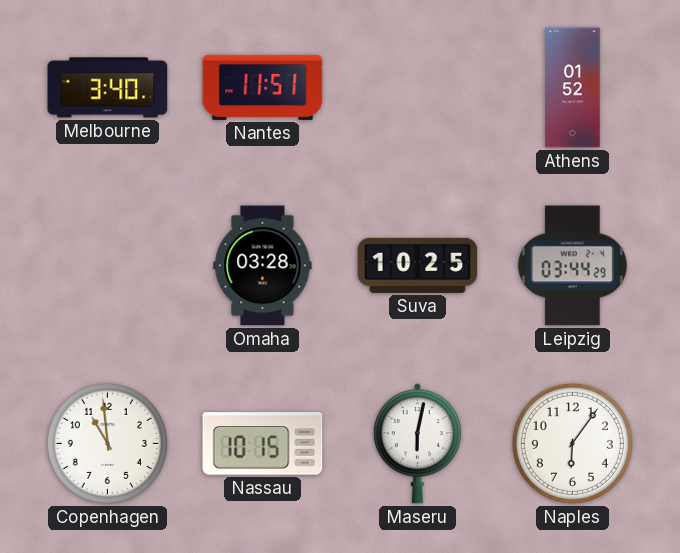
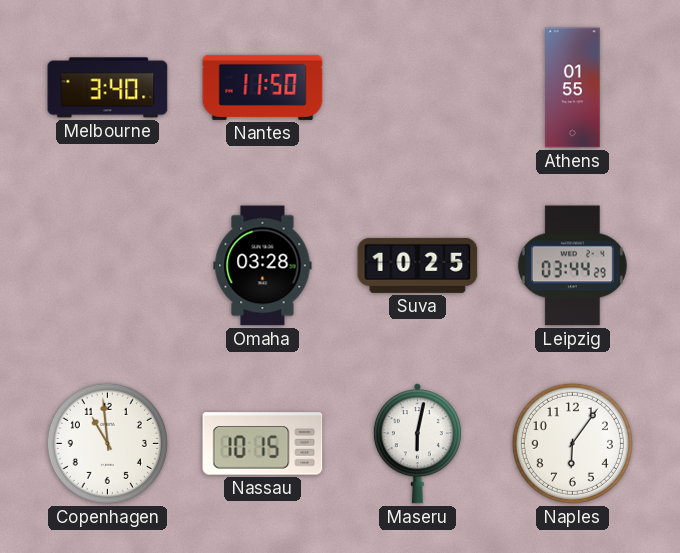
Nantes: 11:51 -> 11:50 (263, 87)
Athens: 01:52 -> 01:55 (573, 88)
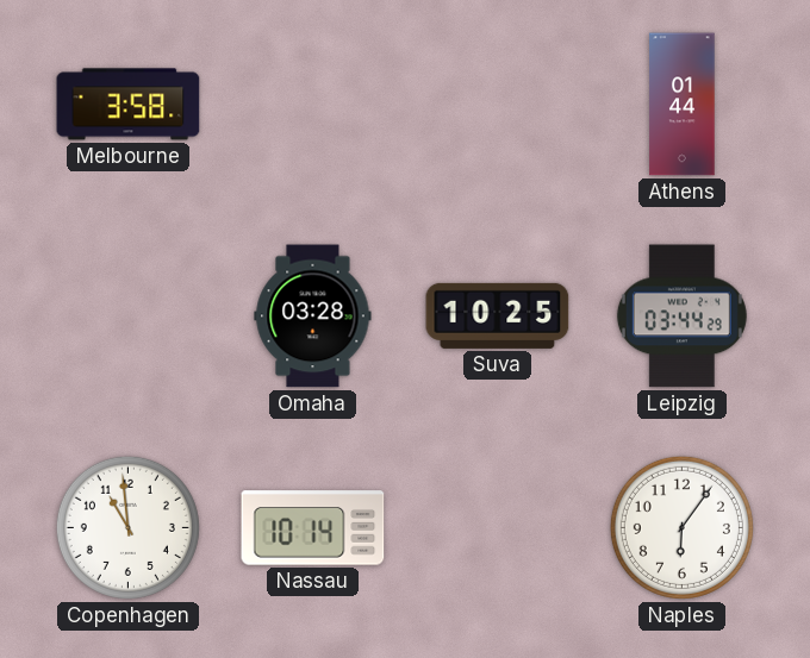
Melbourne: 3:40 -> 3:58 (129, 105)
Nantes: 11:50 -> none (263, 87)
Athens: 01:55 -> 01:44 (683, 105)
Nassau: 10:15 -> 10:14 (313, 528)
Maseru: 6:02 -> none (417, 444)
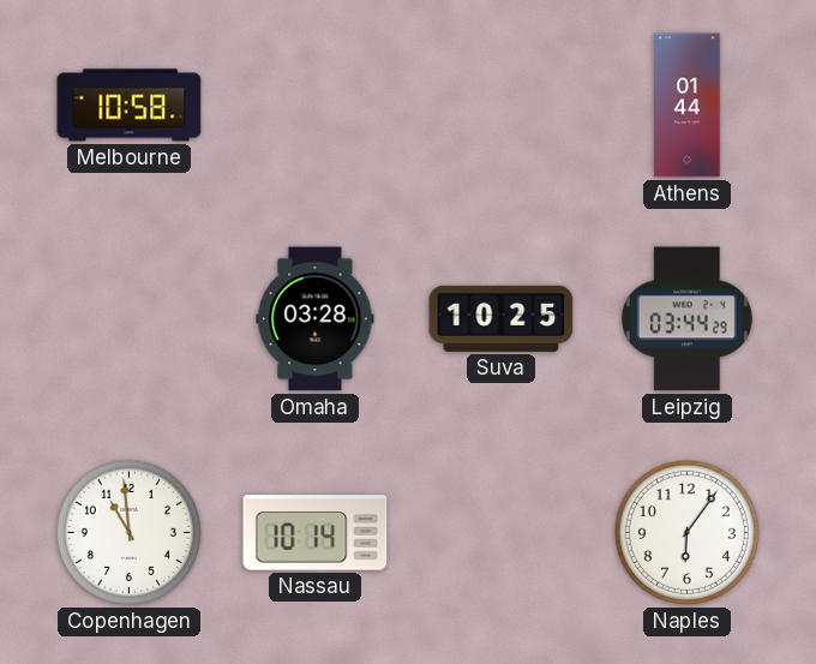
Melbourne: 3:58 -> 10:58 (130, 106)
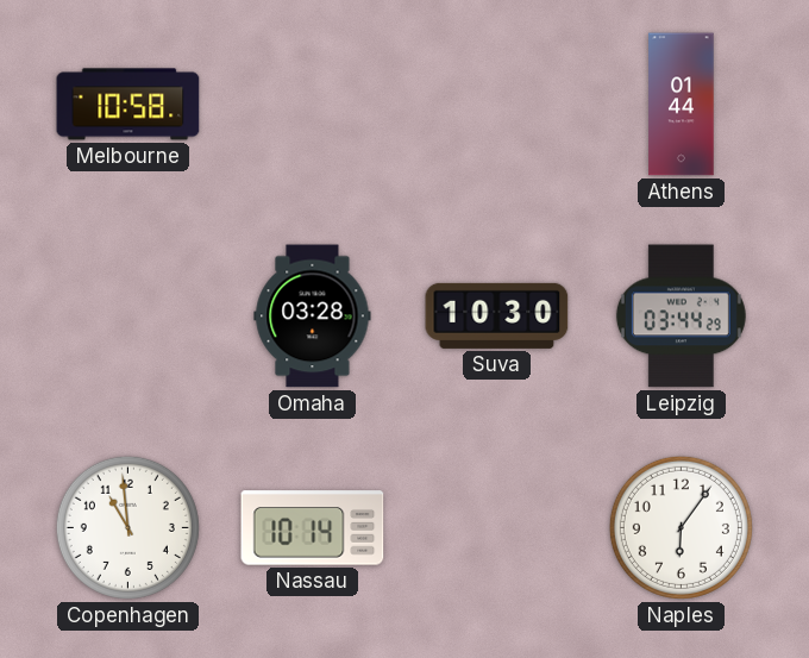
Suva: 10:25 -> 10:30 (497, 315)
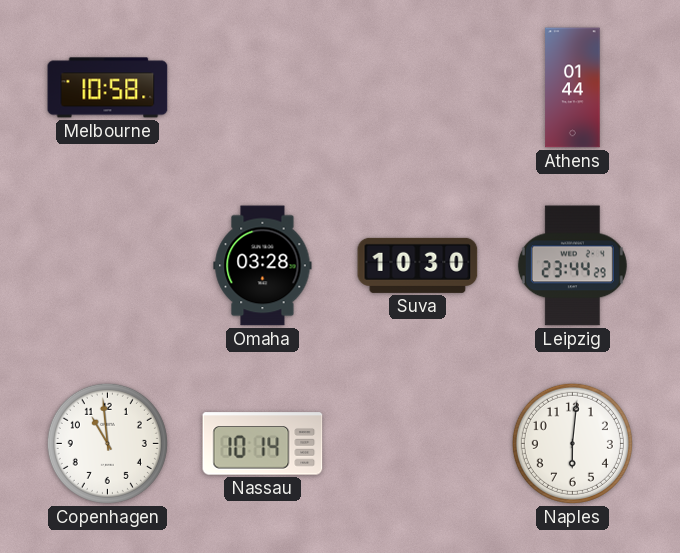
Leipzig: 03:44 -> 23:44 (572, 266)
Naples: 6:06 -> 6:01 (572, 443)
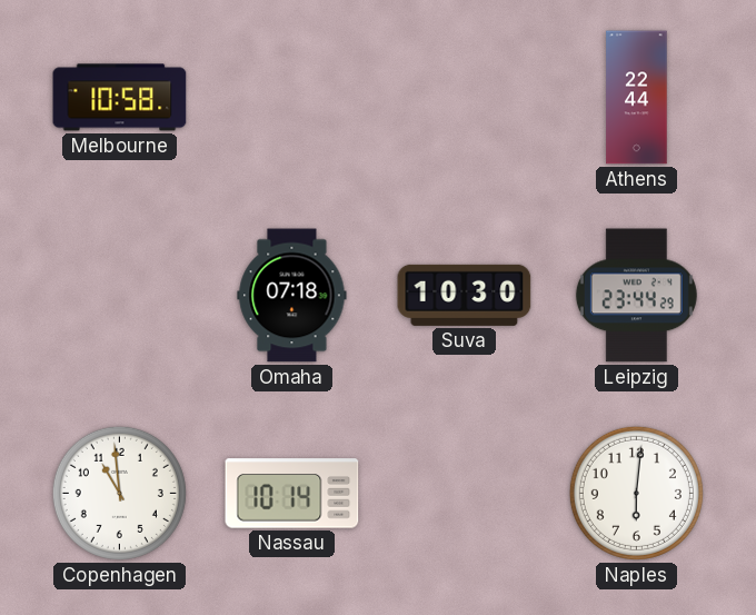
Athens: 01:44 -> 22:44 (637, 98)
Omaha: 03:28 -> 07:18 (292, 296)
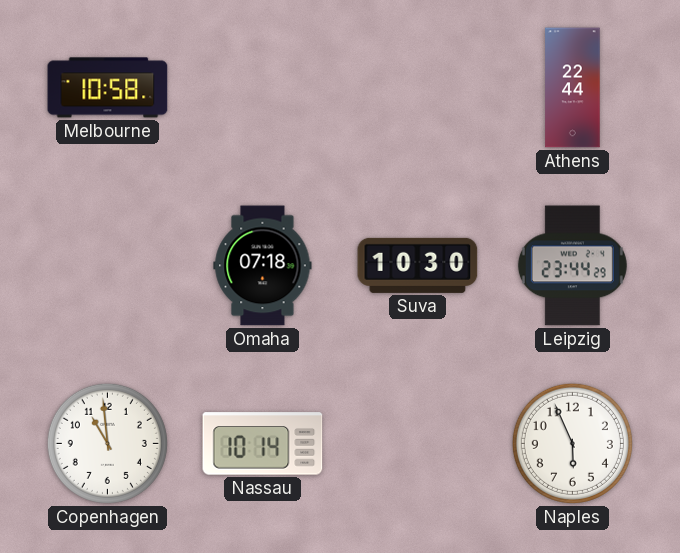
Naples: 6:01 -> 5:56 (572, 443)
